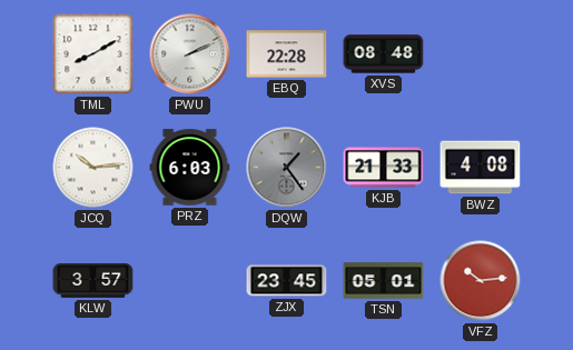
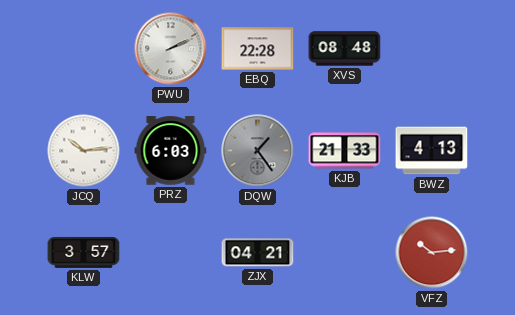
TML: 8:10 -> none (93, 54)
BWZ: 4:08 -> 4:13 (432, 151)
ZJX: 23:45 -> 04:21 (258, 253)
TSN: 05:01 -> none (384, 281)
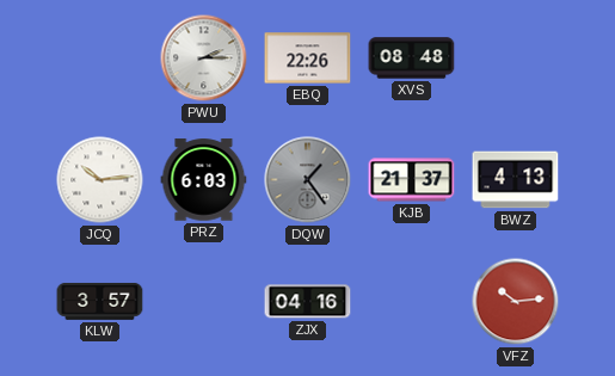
PWU: 2:11 -> 2:15 (204, 58)
EBQ: 22:28 -> 22:26 (308, 58)
KJB: 21:33 -> 21:37 (412, 180)
ZJX: 04:21 -> 04:16 (308, 302)
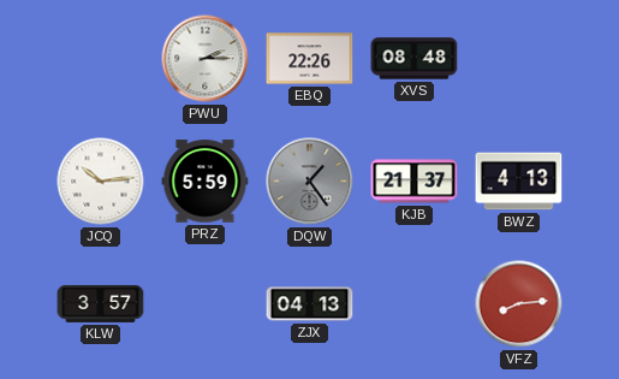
PRZ: 6:03 -> 5:59 (206, 182)
ZJX: 04:16 -> 04:13 (310, 304)
VFZ: 10:14 -> 8:14 (519, 304)
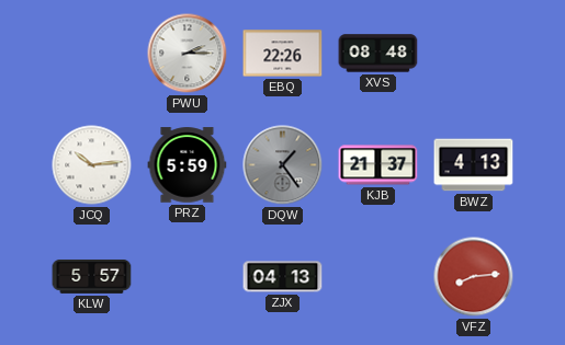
KLW: 3:57 -> 5:57 (92, 277)
